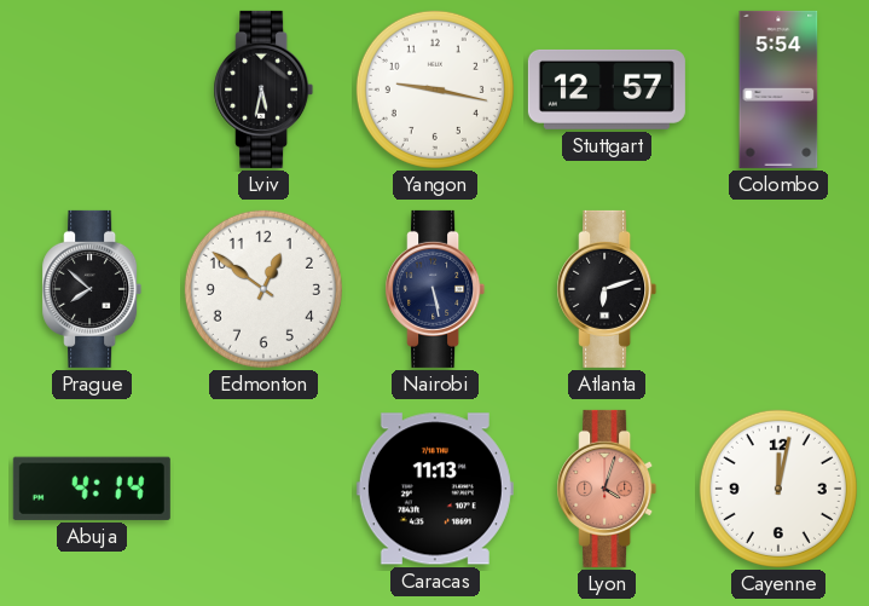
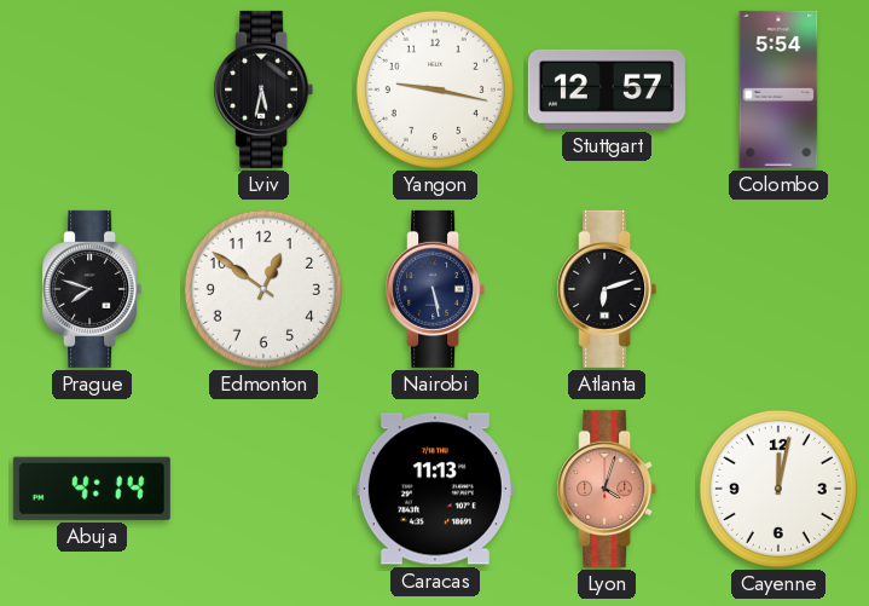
Prague: 7:52 -> 7:48 (92, 289)
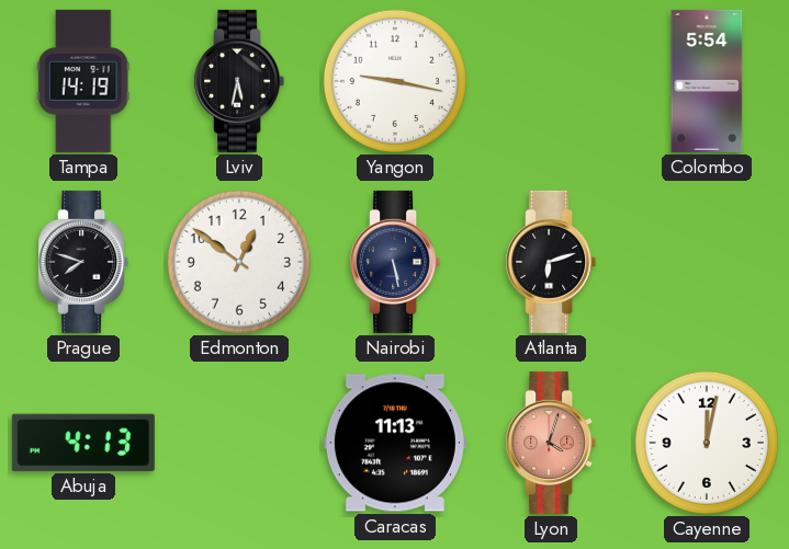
Tampa: none -> 14:19 (83, 81)
Stuttgart: 12:57 -> none (607, 90)
Abuja: 4:14 -> 4:13 (83, 443)
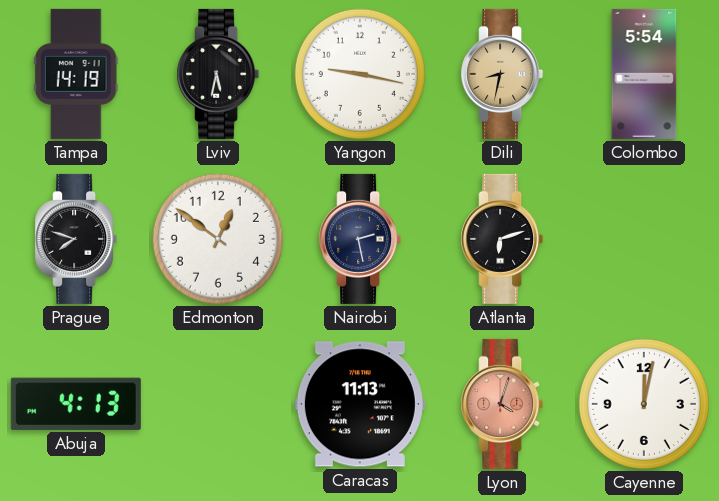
Dili: none -> 8:32 (502, 74)
Nairobi: 5:28 -> 2:28 (360, 239)
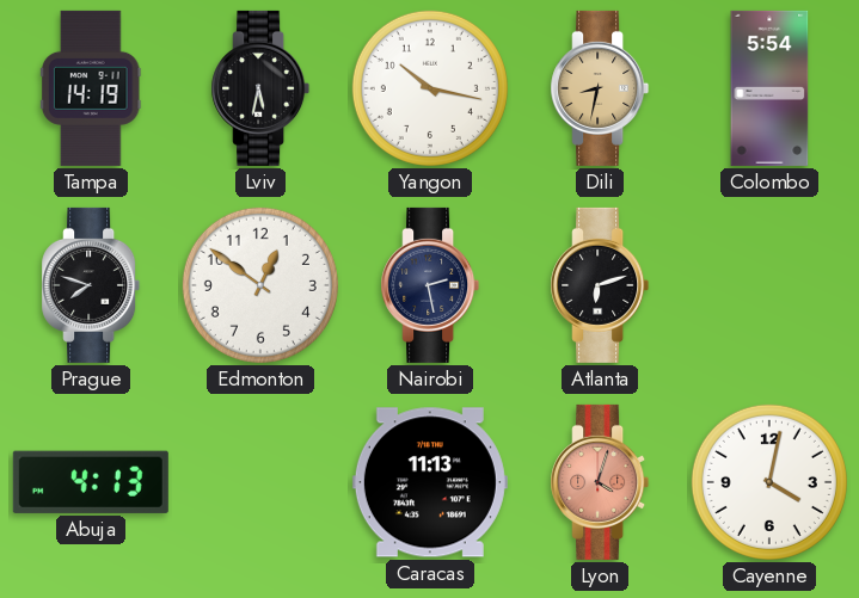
Yangon: 9:17 -> 10:17 (430, 88)
Cayenne: 12:02 -> 4:02 (769, 482)
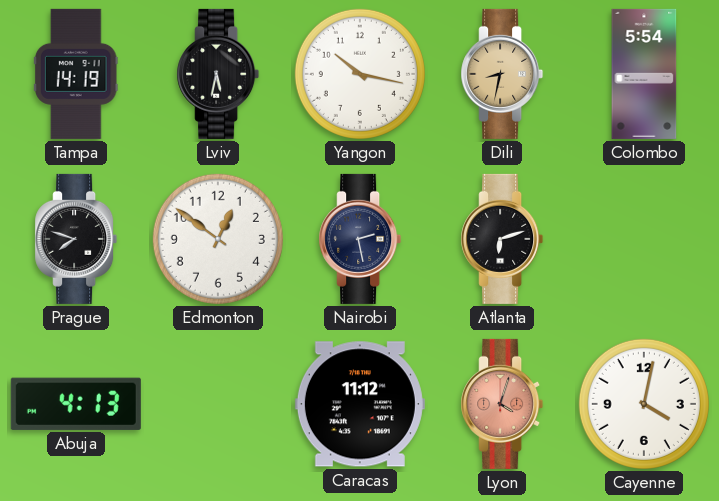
Caracas: 11:13 -> 11:12 (360, 404)
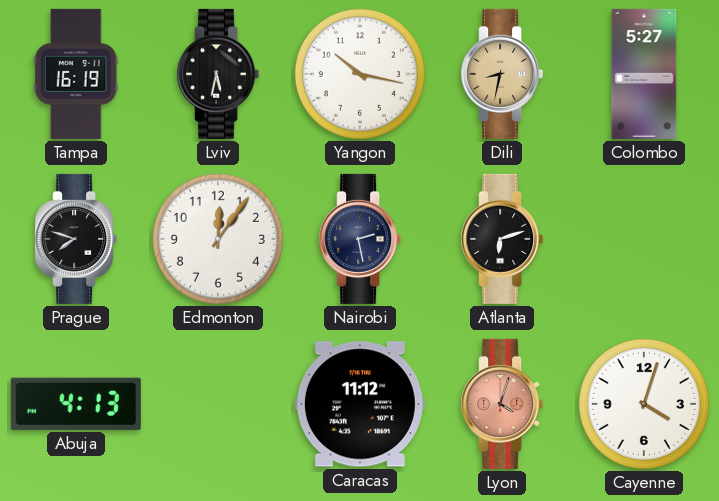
Tampa: 14:19 -> 16:19 (76, 74)
Colombo: 5:54 -> 5:27 (644, 74)
Edmonton: 12:51 -> 12:06 (218, 239)
Cayenne: 4:02 -> 4:03 (644, 404)
